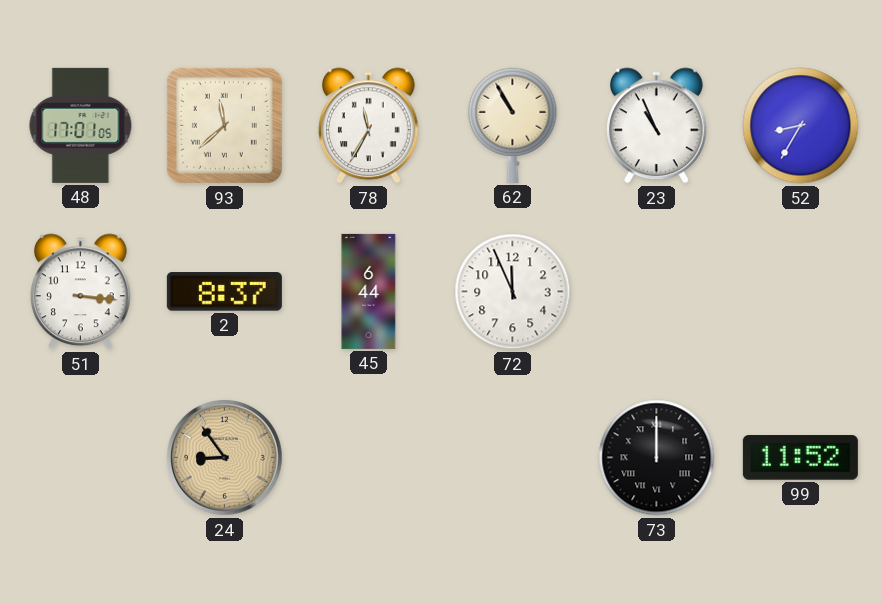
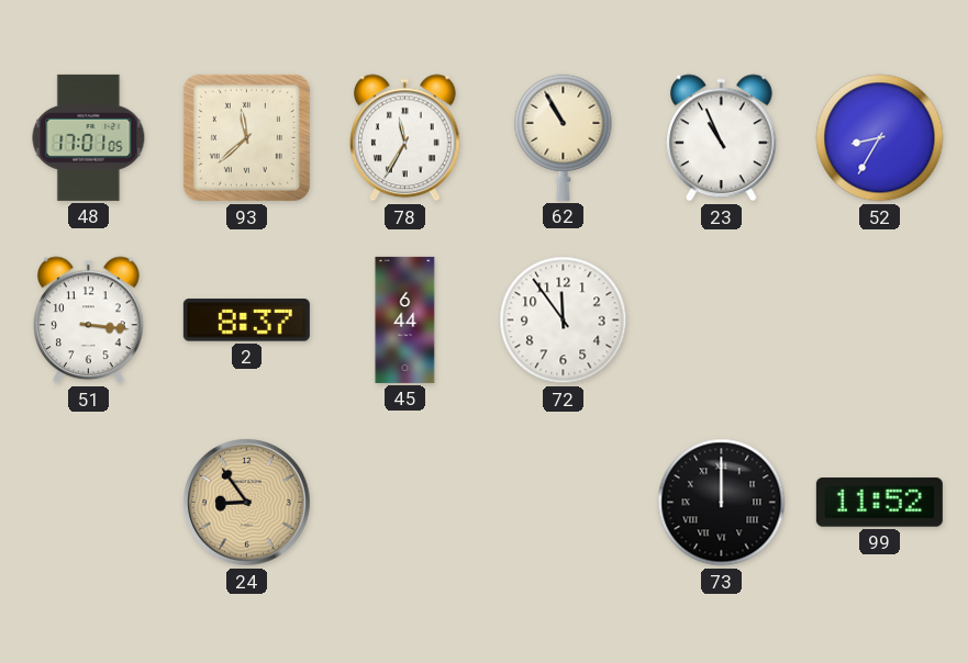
72: 11:56 -> 11:54 (564, 321)
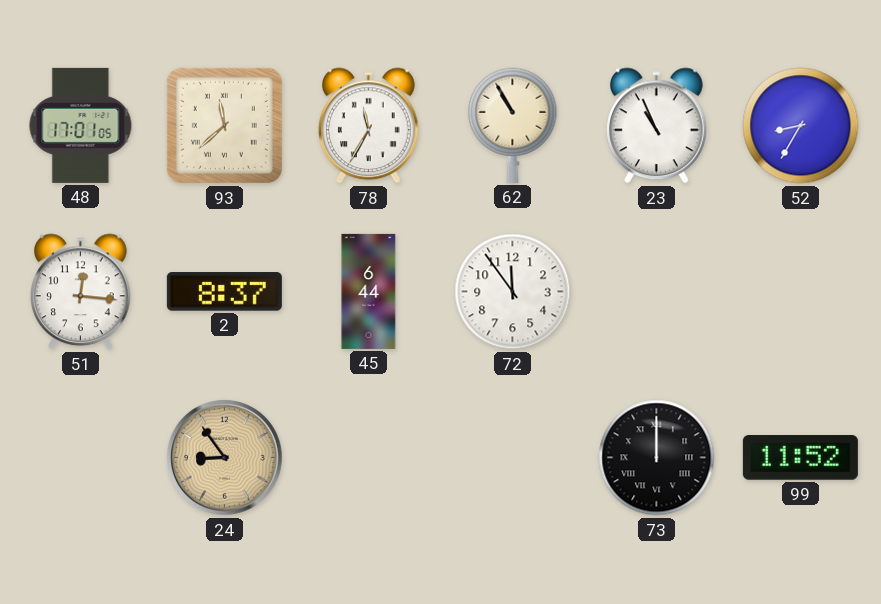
51: 3:16 -> 12:16 (81, 292)
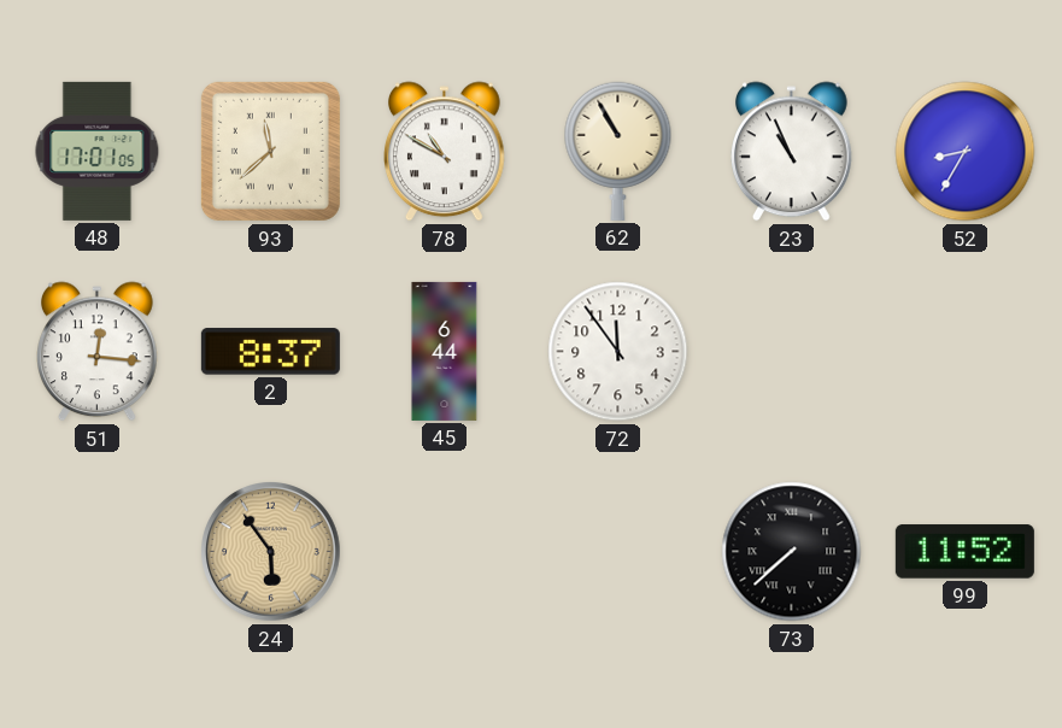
78: 11:35 -> 10:50 (445, 152)
24: 8:54 -> 5:54 (271, 552)
73: 12:00 -> 7:38 (792, 552)
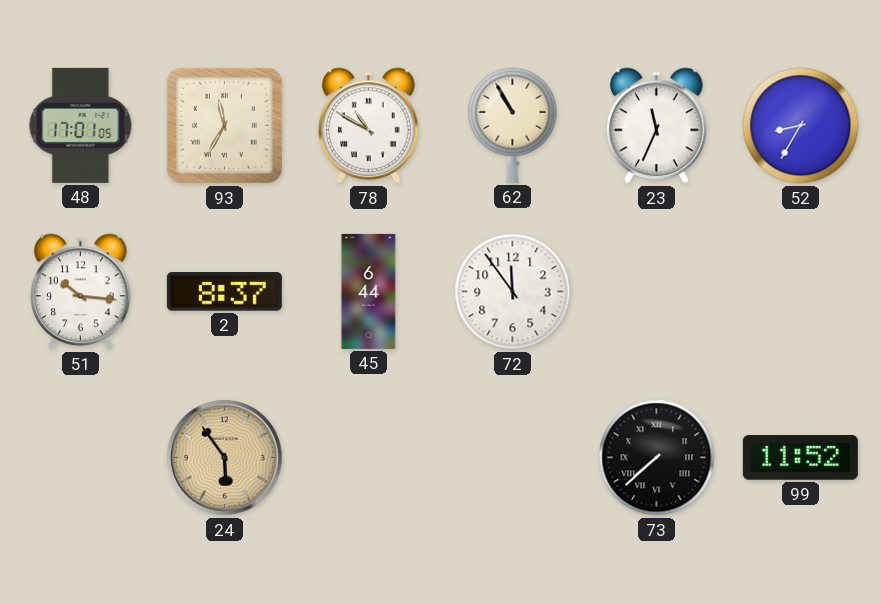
93: 11:38 -> 11:35 (224, 125)
23: 10:56 -> 11:34 (657, 126)
51: 12:16 -> 10:16 (81, 292)
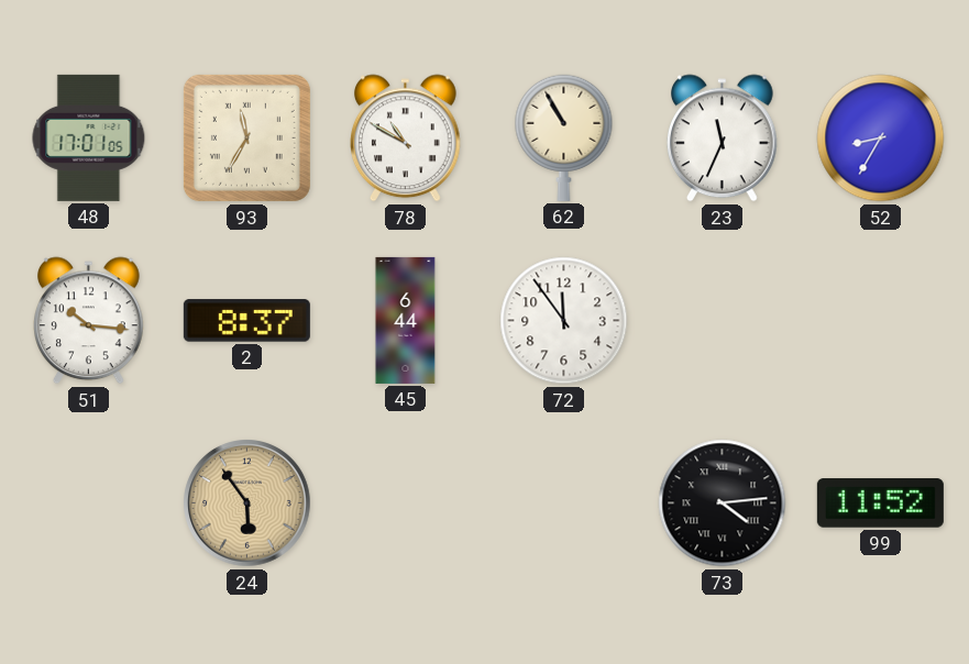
73: 7:38 -> 4:14 (723, 503)
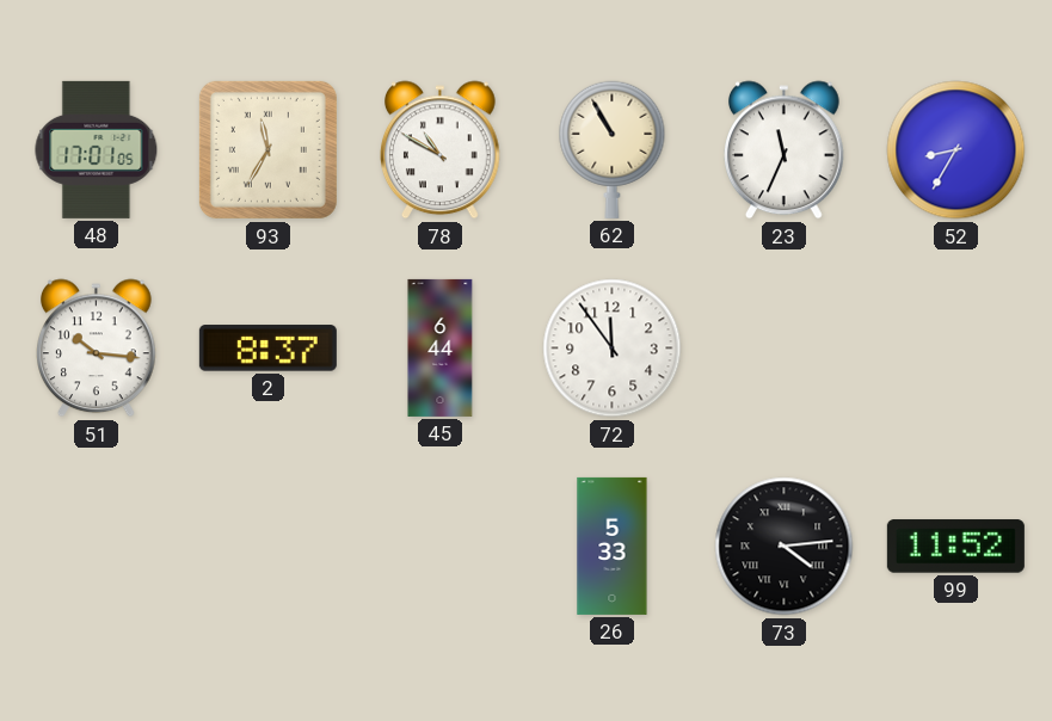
24: 5:54 -> none (247, 503)
26: none -> 5:33 (613, 546)
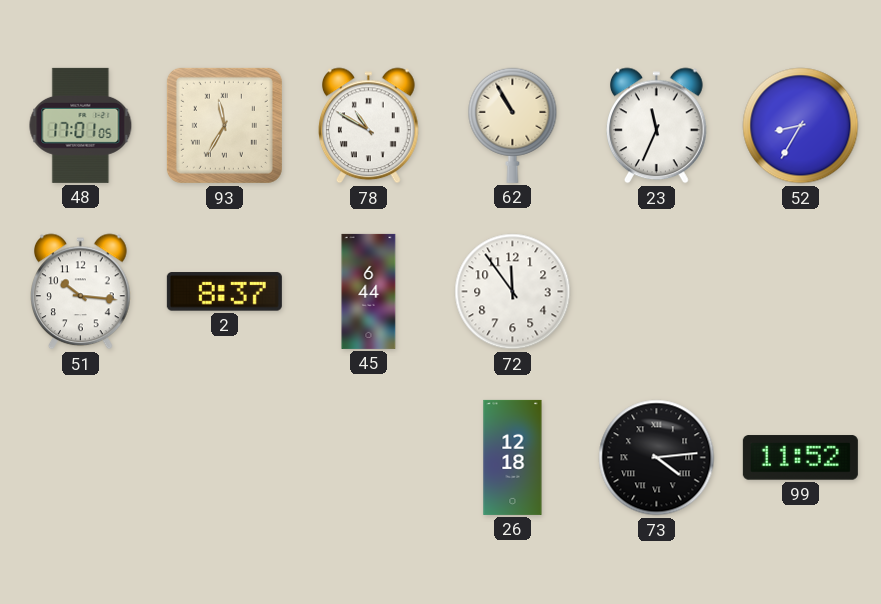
26: 5:33 -> 12:18 (513, 457)
